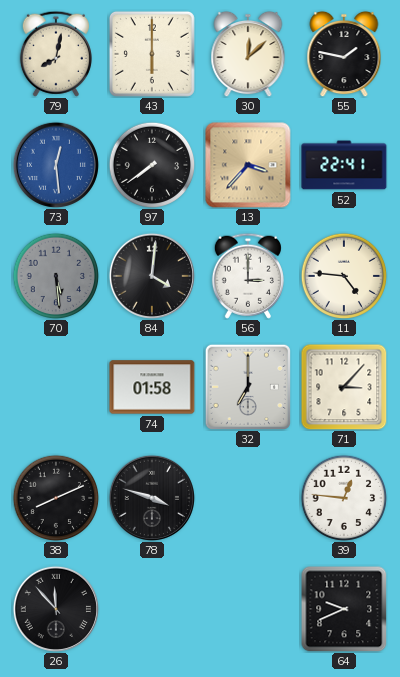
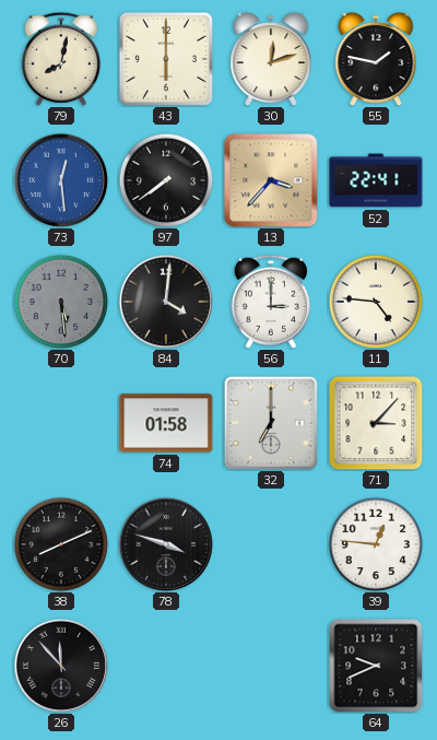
30: 12:08 -> 12:12 (271, 59)
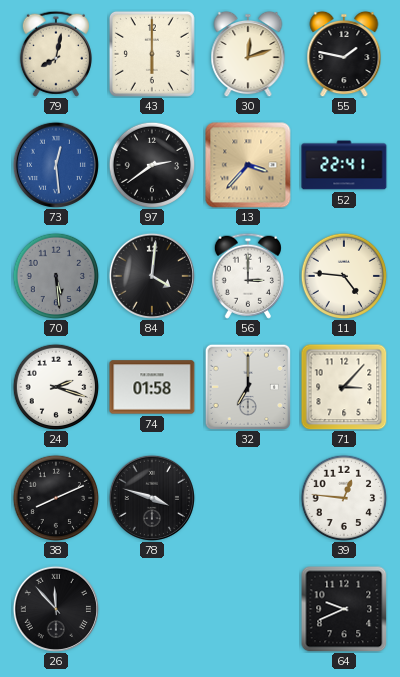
97: 7:39 -> 2:39 (152, 165)
24: none -> 2:18 (56, 387)
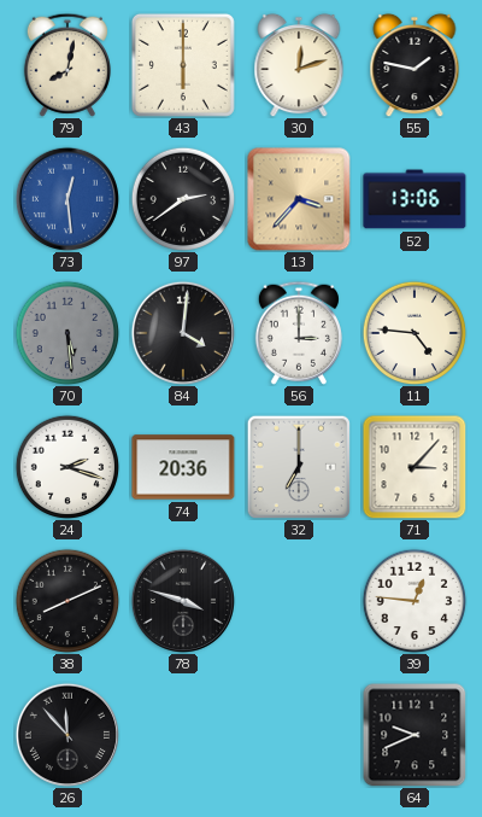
52: 22:41 -> 13:06 (415, 199)
74: 01:58 -> 20:36 (183, 467)
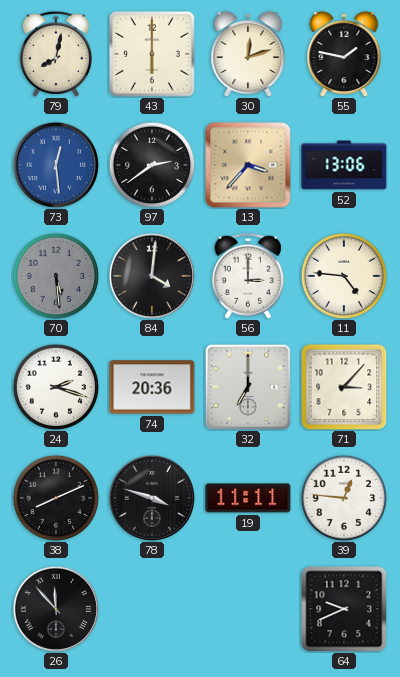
19: none -> 11:11 (248, 498)
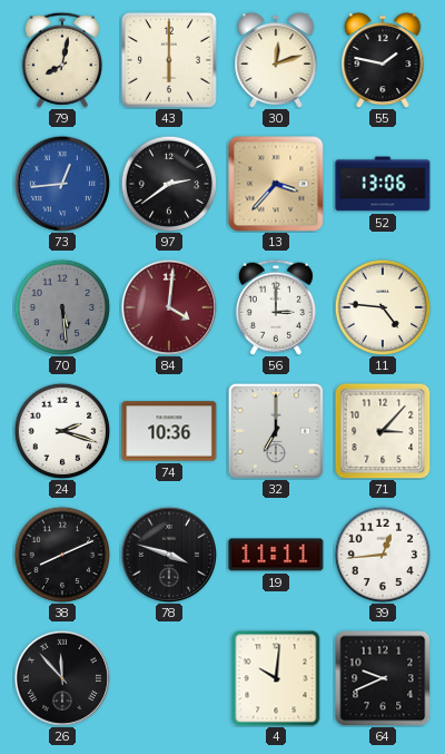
73: 12:29 -> 12:44 (62, 184)
84 dial: black -> burgundy (169, 307)
74: 20:36 -> 10:36 (169, 431)
39: 12:46 -> 12:44 (383, 555)
4: none -> 10:01 (276, 678)
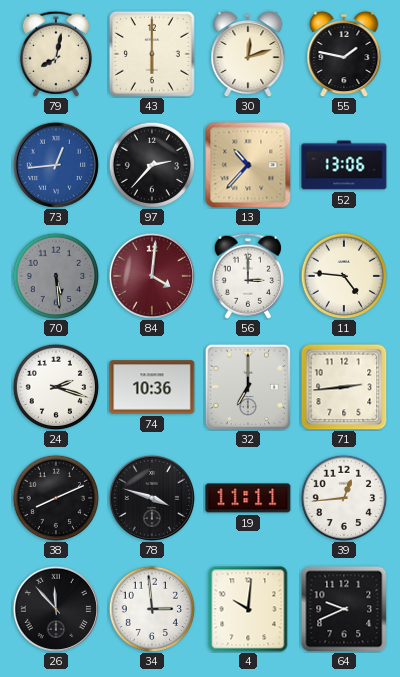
97: 2:39 -> 2:37 (152, 165)
13: 3:37 -> 10:37 (248, 165)
71: 3:07 -> 2:44 (344, 387)
34: none -> 2:59 (152, 609)
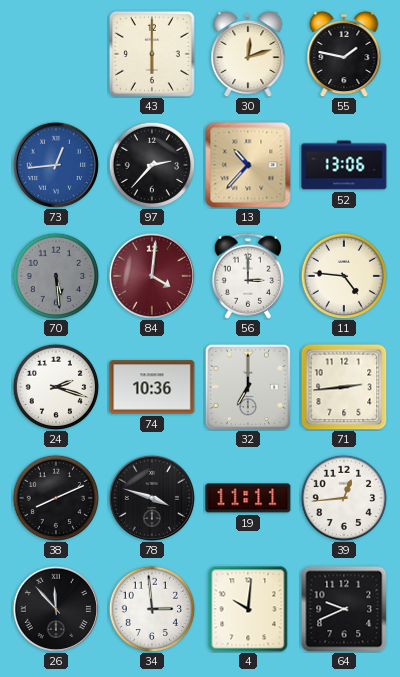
79: 8:02 -> none (56, 54)
